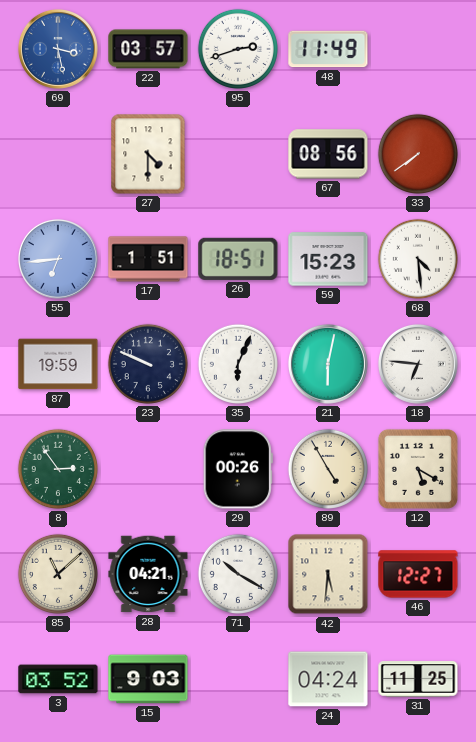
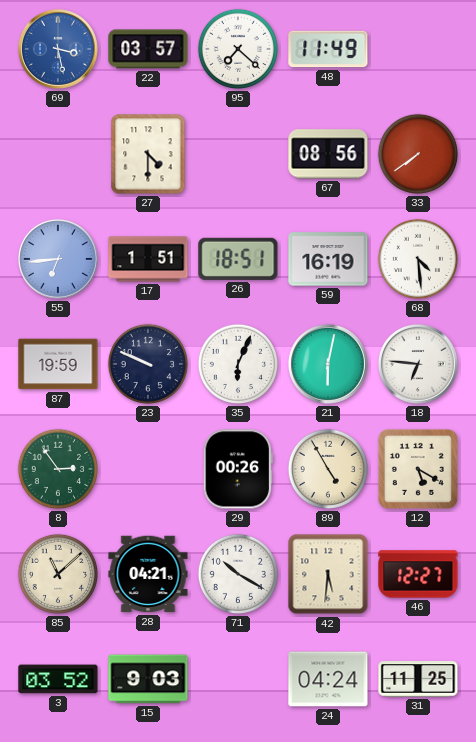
95: 2:42 -> 7:22 (238, 49)
59: 15:23 -> 16:19 (328, 259)
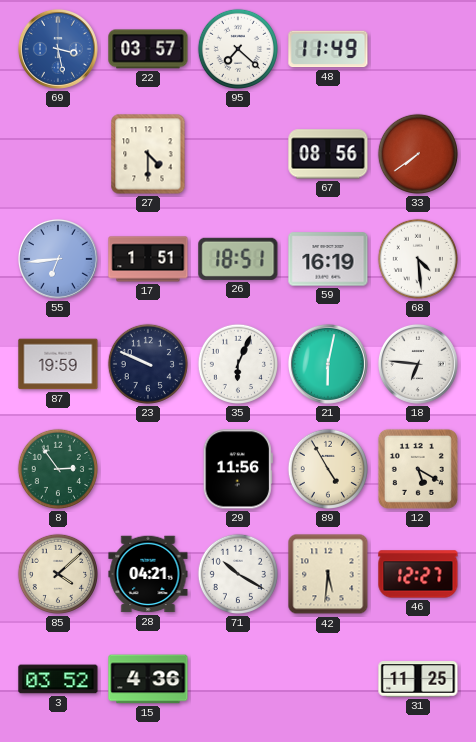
29: 00:26 -> 11:56 (238, 469)
85: 11:08 -> 4:08 (58, 574)
15: 9:03 -> 4:36 (148, 679)
24: 04:24 -> none (328, 679)
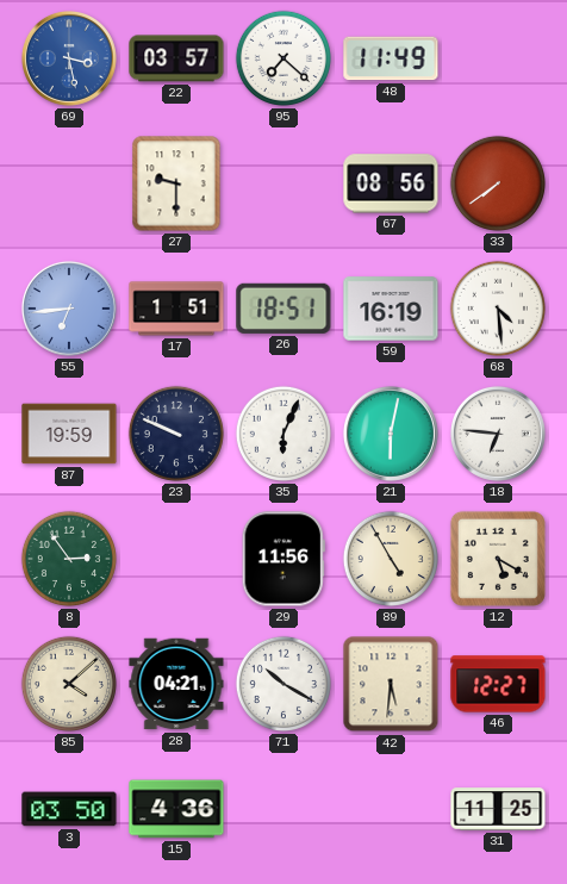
27: 4:30 -> 9:30 (176, 183)
3: 03:52 -> 03:50 (69, 809)
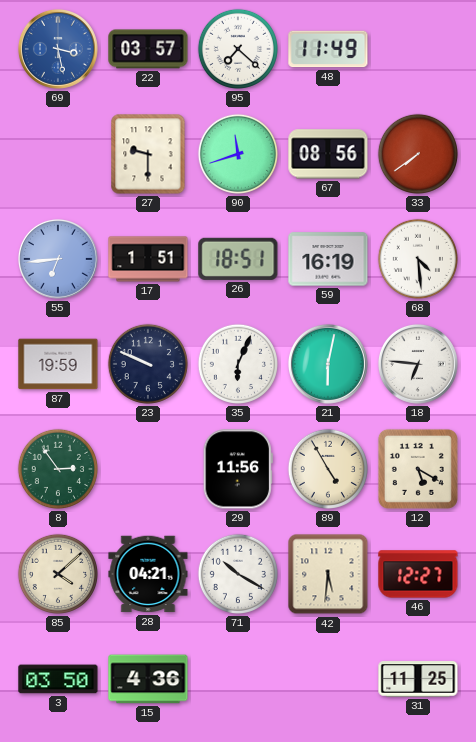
90: none -> 11:42 (238, 154)
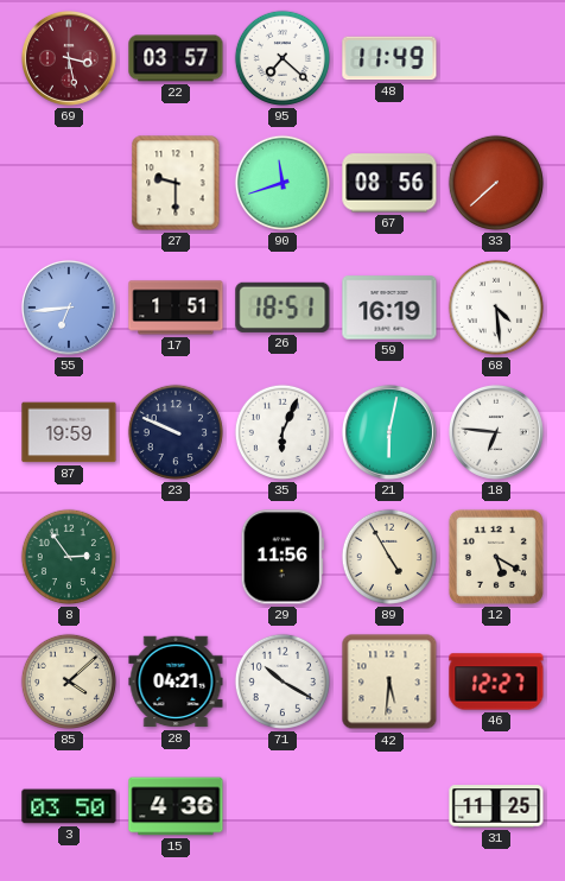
69 dial: blue -> burgundy (69, 58)
33: 7:39 -> 7:38 (496, 183)
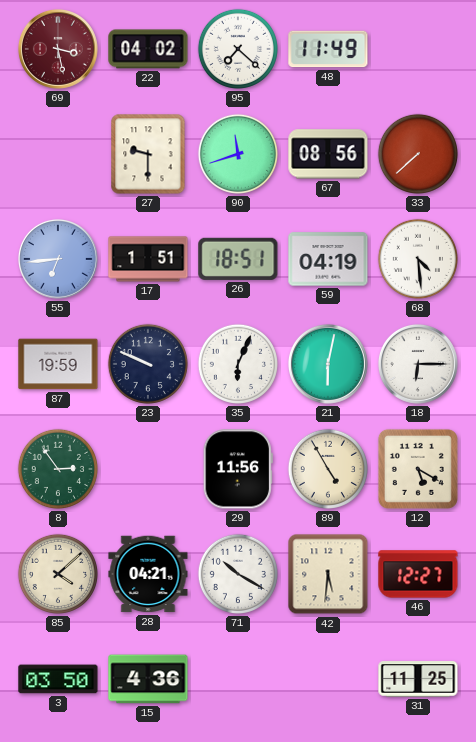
22: 03:57 -> 04:02 (148, 49)
59: 16:19 -> 04:19 (328, 259)
18: 6:46 -> 6:15 (418, 364)
